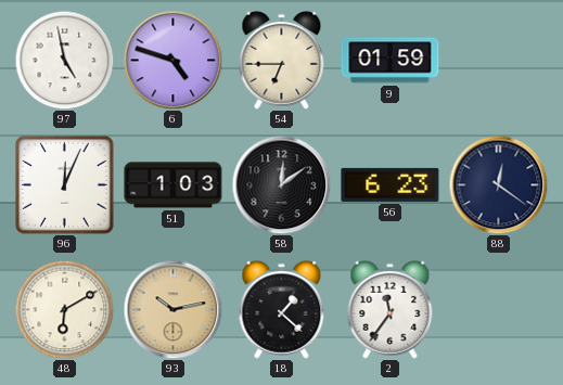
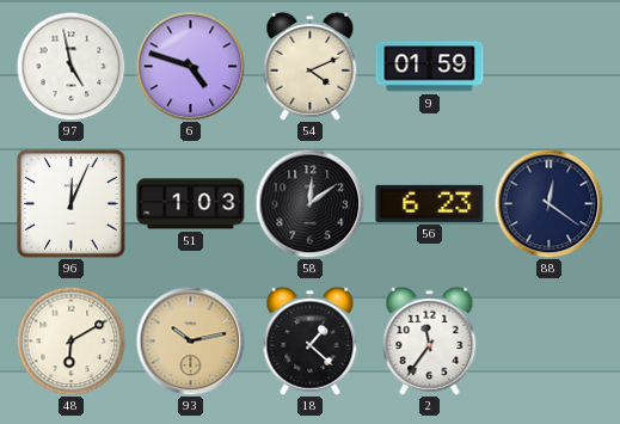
54: 6:45 -> 4:11 (311, 66)
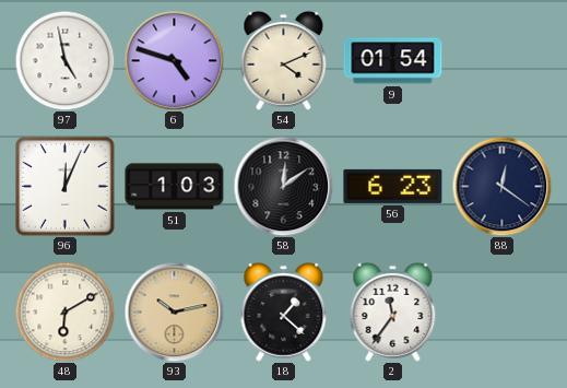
9: 01:59 -> 01:54 (393, 61)
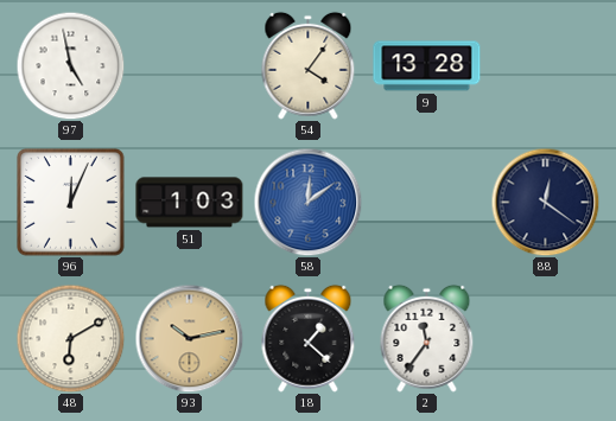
6: 4:48 -> none (174, 60)
54: 4:11 -> 4:06 (309, 65)
9: 01:54 -> 13:28 (427, 66)
58 dial: black -> blue (307, 202)
56: 6:23 -> none (393, 186)
